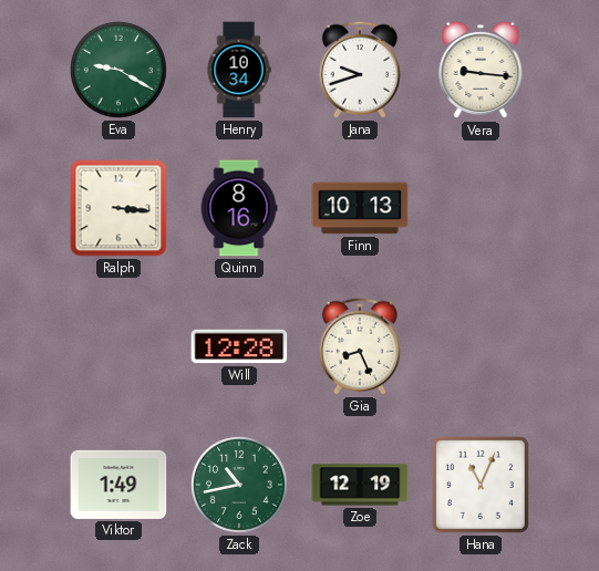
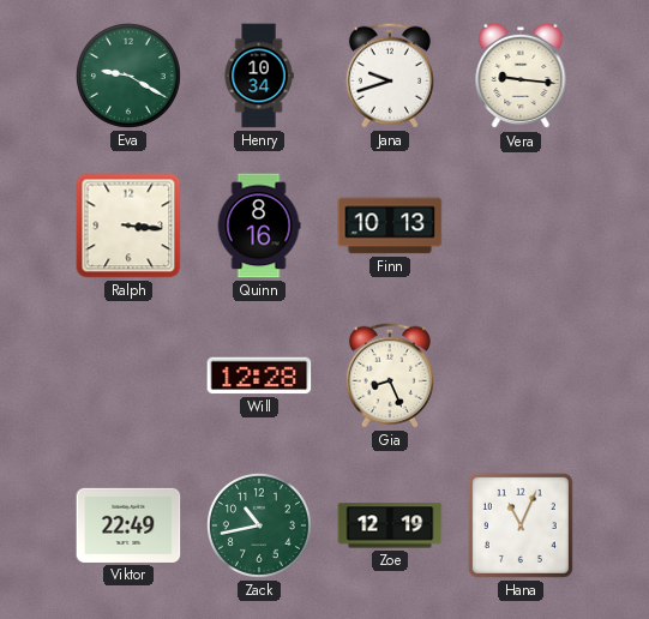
Viktor: 1:49 -> 22:49 (128, 525)
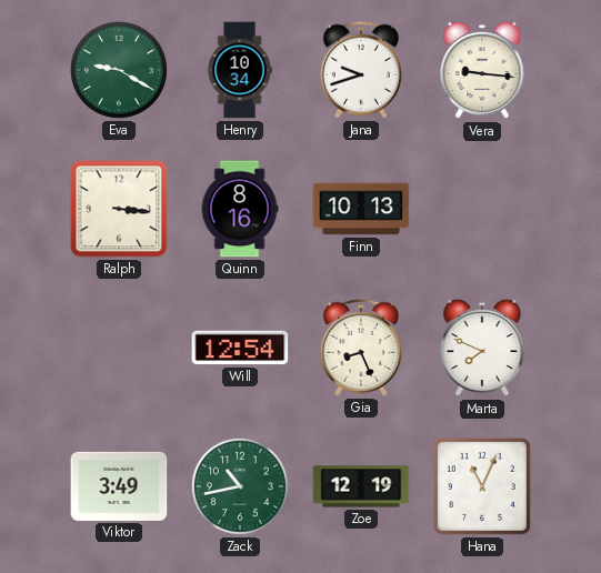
Will: 12:28 -> 12:54 (240, 348)
Marta: none -> 7:49 (482, 348)
Viktor: 22:49 -> 3:49 (119, 486)
